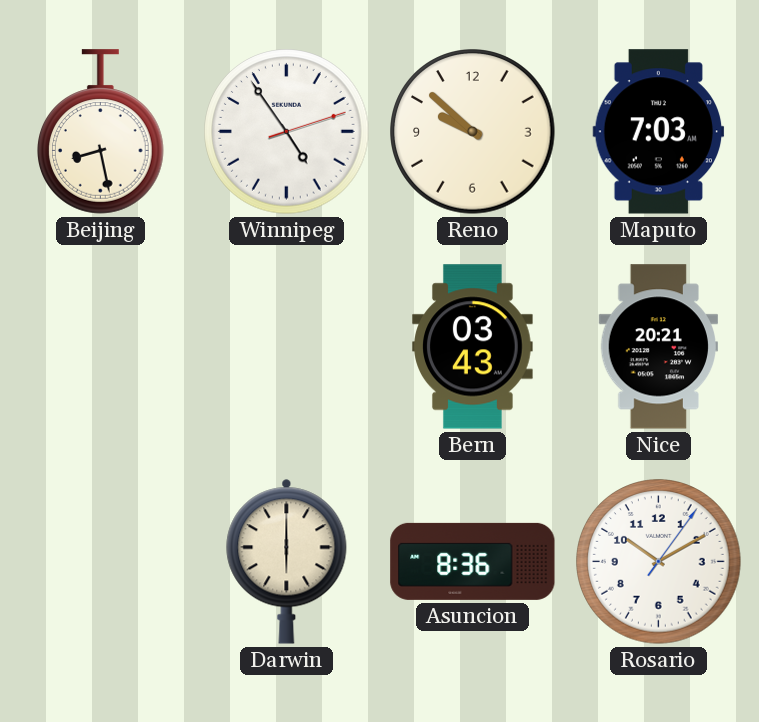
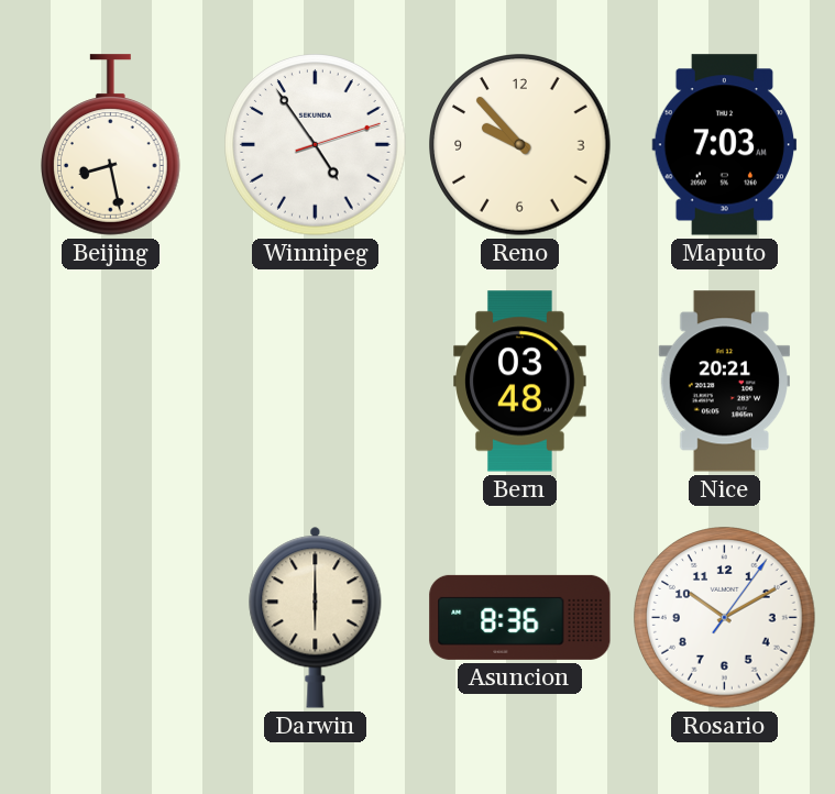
Reno: 9:52 -> 9:53 (520, 145)
Bern: 03:43 -> 03:48 (520, 382)
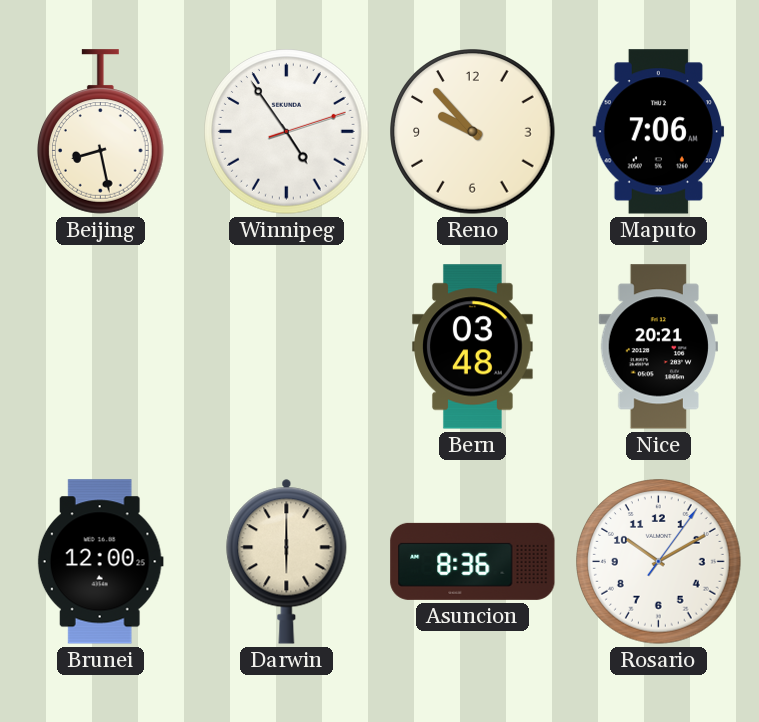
Maputo: 7:03 -> 7:06 (659, 132)
Brunei: none -> 12:00 (100, 562)
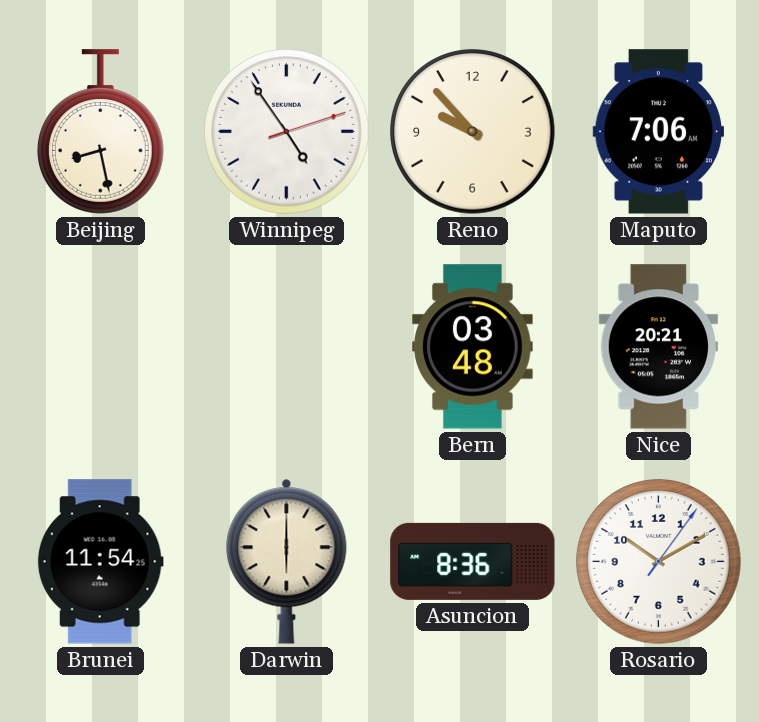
Brunei: 12:00 -> 11:54 (100, 562)
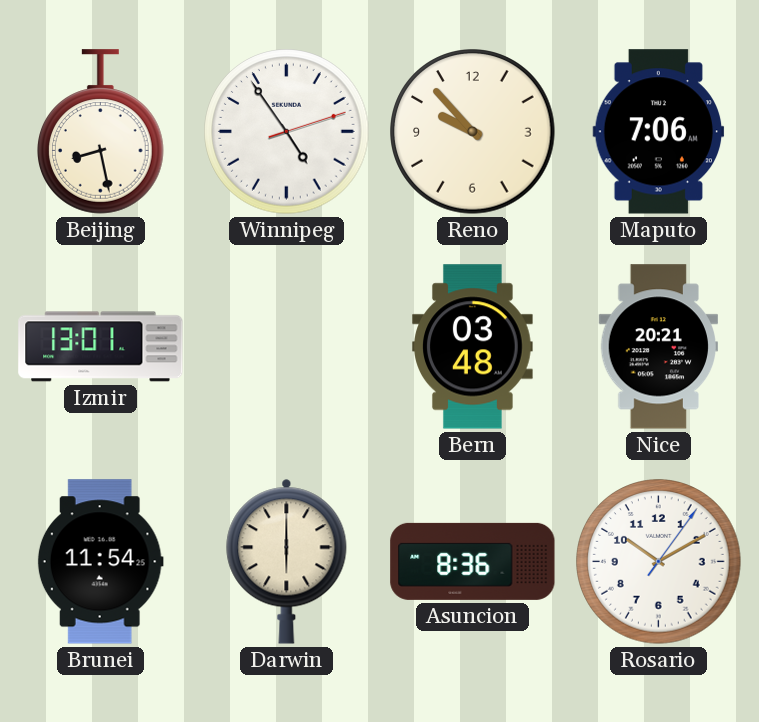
Izmir: none -> 13:01 (101, 347)
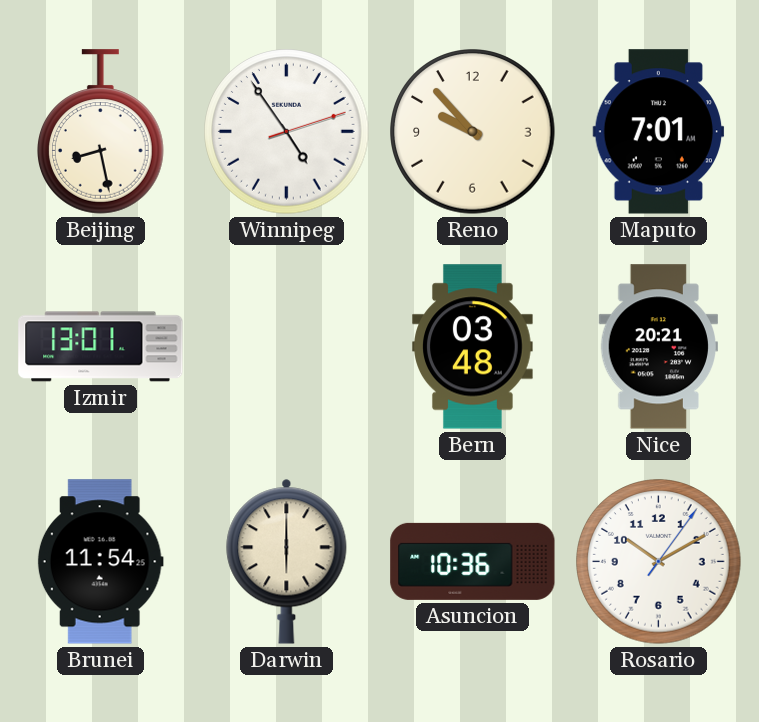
Maputo: 7:06 -> 7:01 (659, 132)
Asuncion: 8:36 -> 10:36 (473, 561)
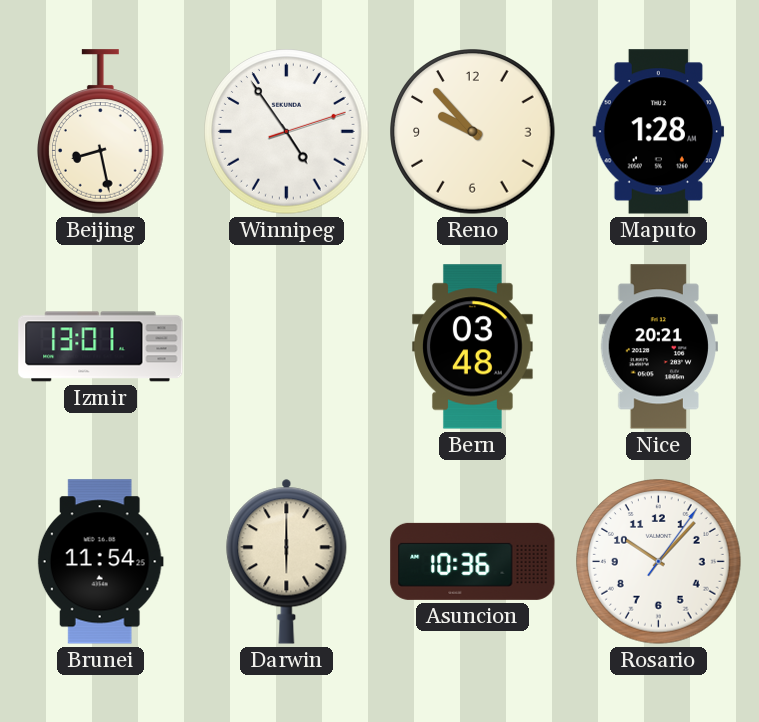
Maputo: 7:01 -> 1:28 (659, 132)
Rosario: 10:10 -> 10:07 (659, 562)
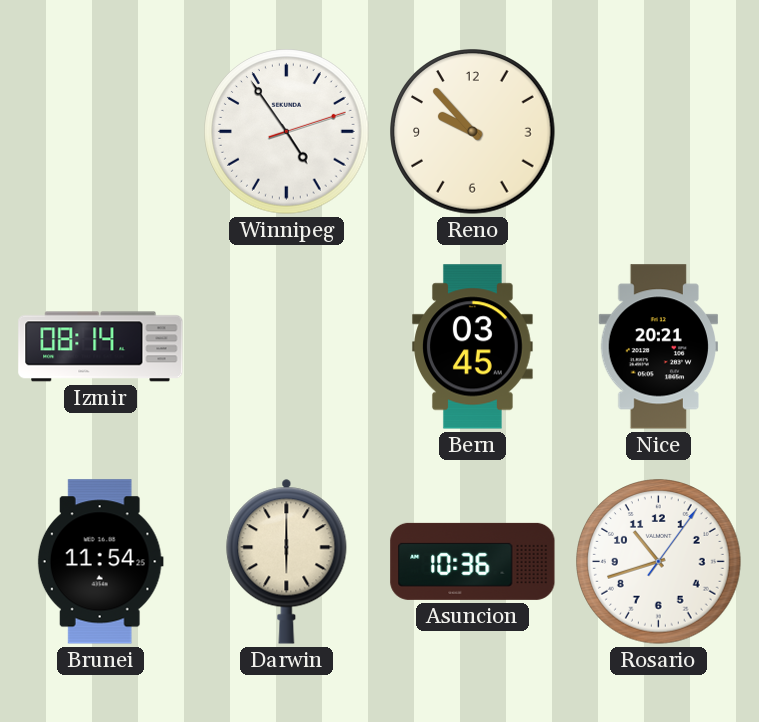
Beijing: 8:28 -> none (101, 132)
Maputo: 1:28 -> none (659, 132)
Izmir: 13:01 -> 08:14 (101, 347)
Bern: 03:48 -> 03:45 (473, 347)
Rosario: 10:07 -> 10:42 (659, 562)
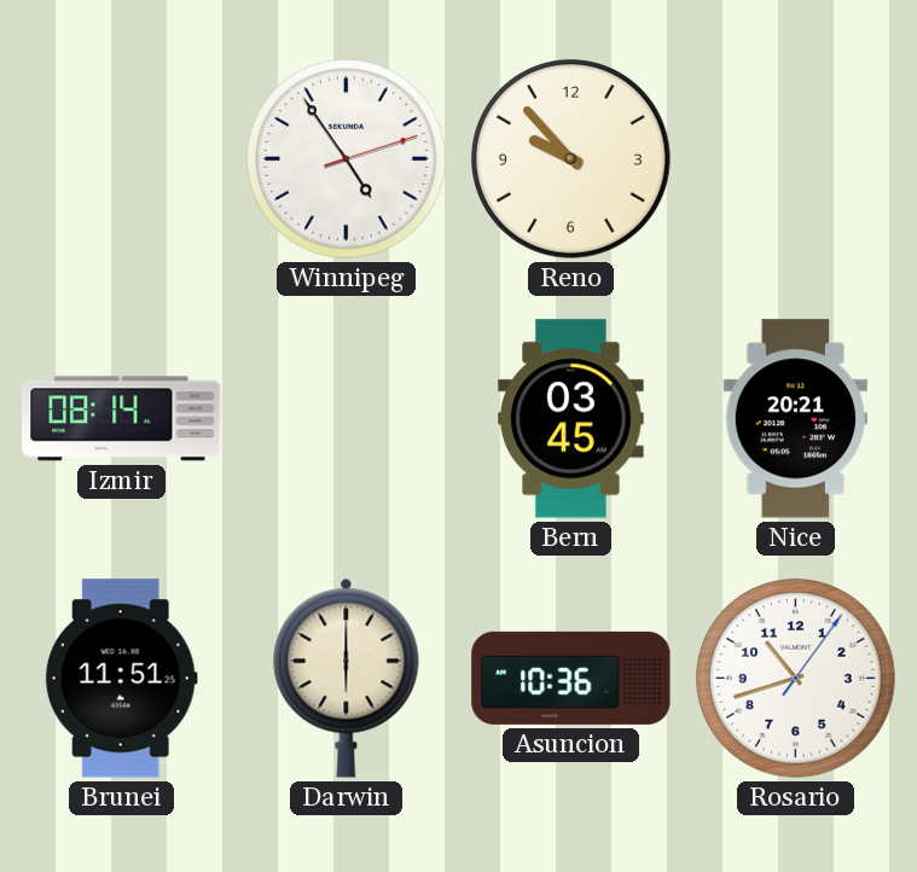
Brunei: 11:54 -> 11:51 (121, 679)
